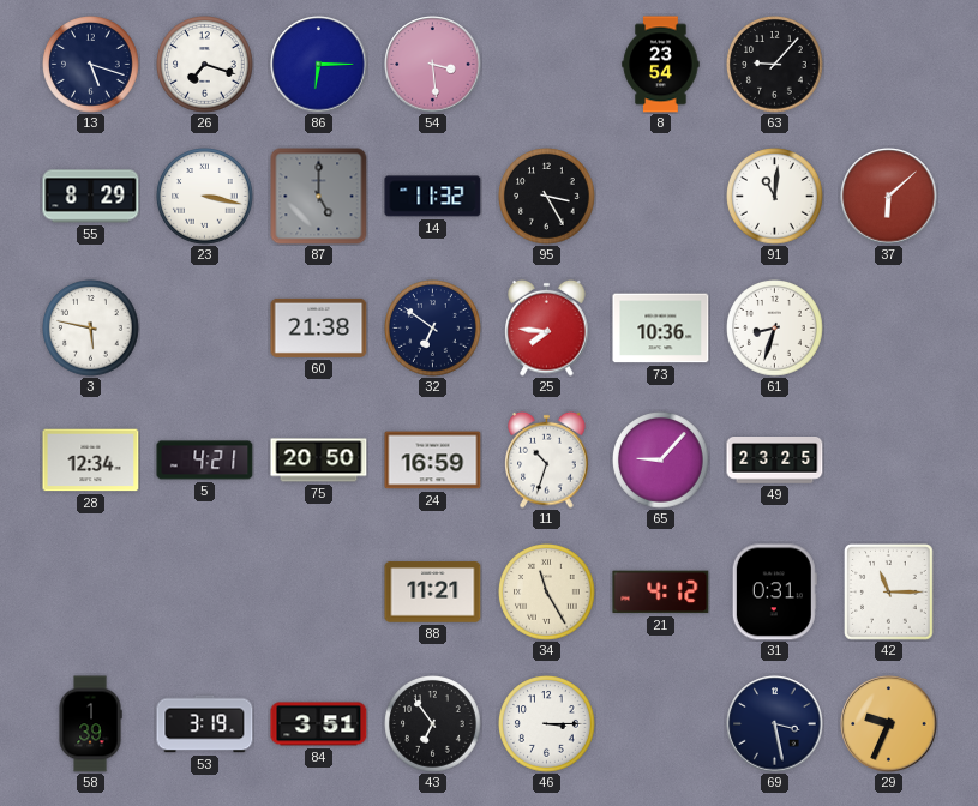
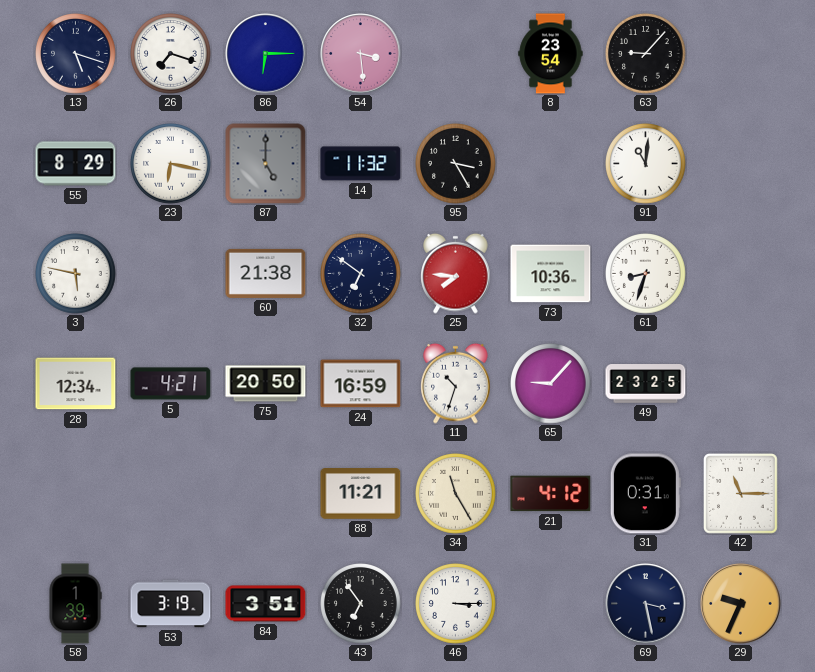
23: 3:17 -> 6:17 (171, 164)
37: 6:08 -> none (889, 197)
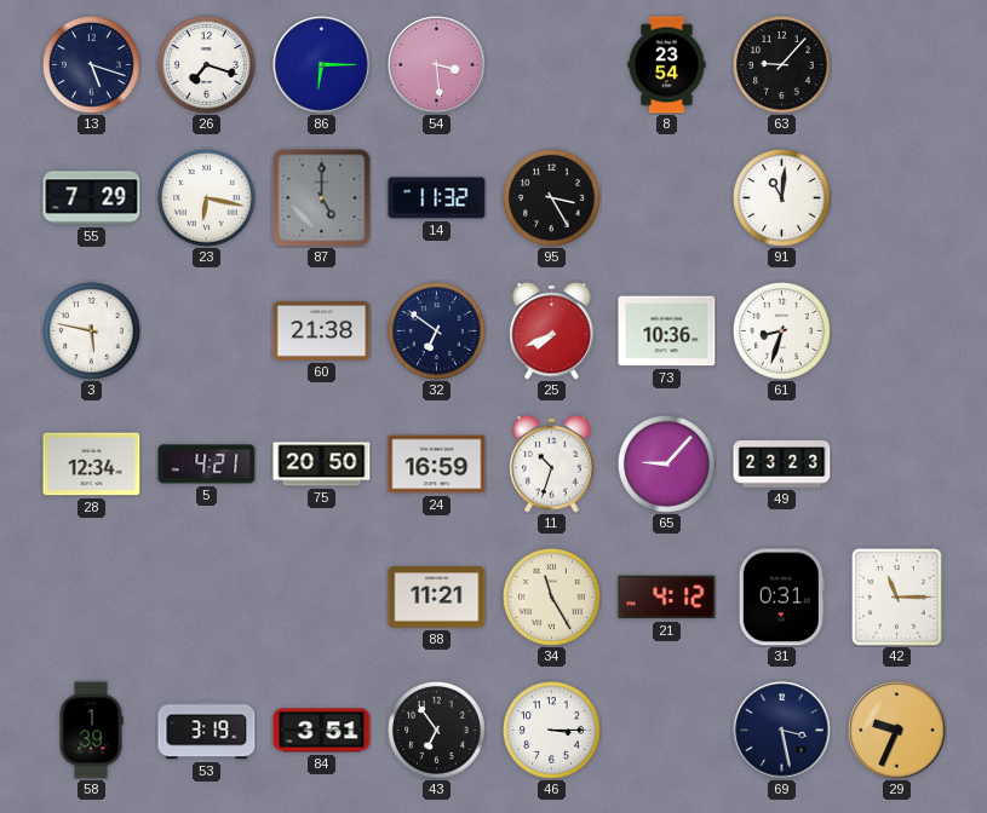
55: 8:29 -> 7:29 (92, 198)
25: 7:46 -> 7:41 (552, 330)
49: 23:25 -> 23:23 (782, 465)
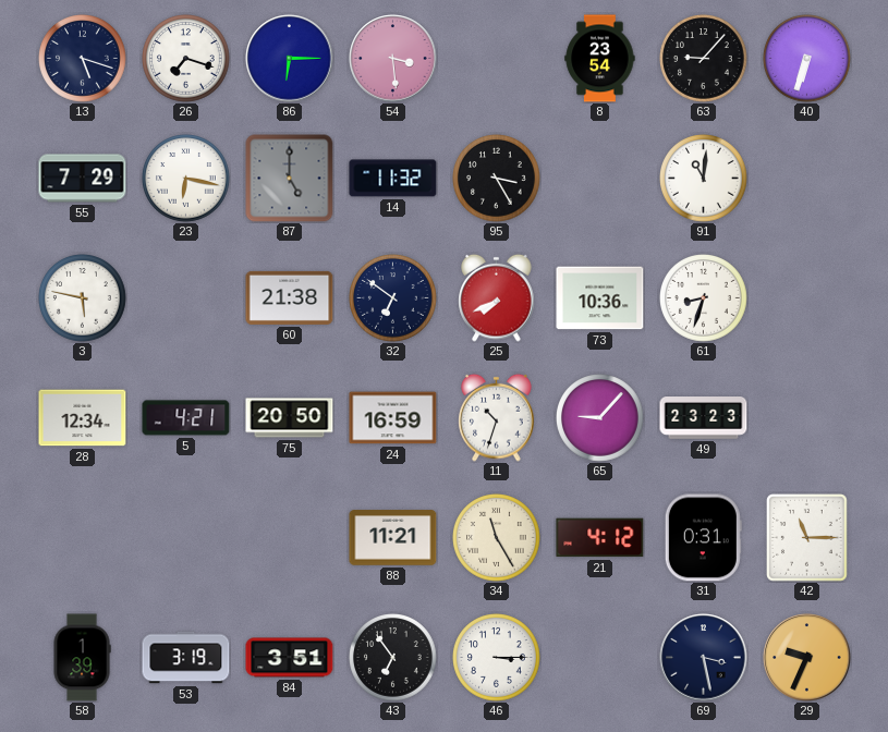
40: none -> 6:33 (807, 59)
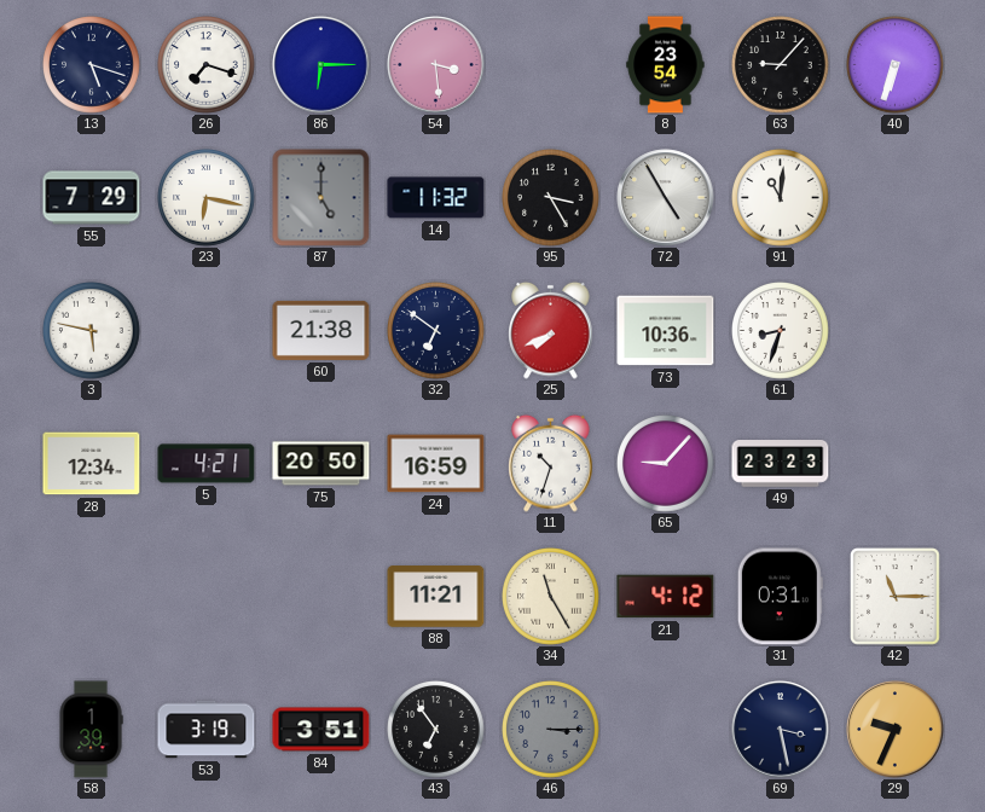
72: none -> 4:55 (666, 198)
46 dial: white -> grey (551, 730)
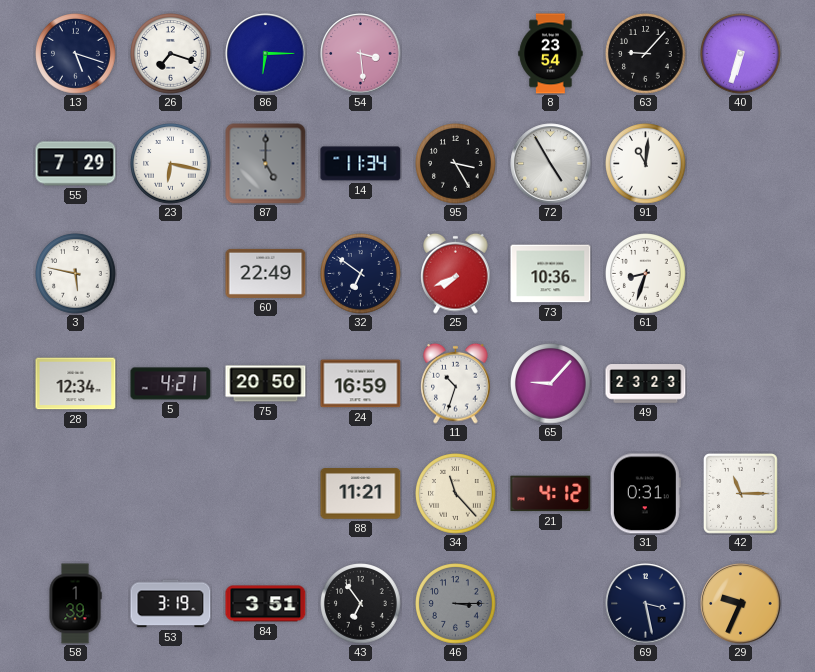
14: 11:32 -> 11:34 (361, 164)
60: 21:38 -> 22:49 (266, 273)
34: 11:25 -> 11:23 (456, 494)
